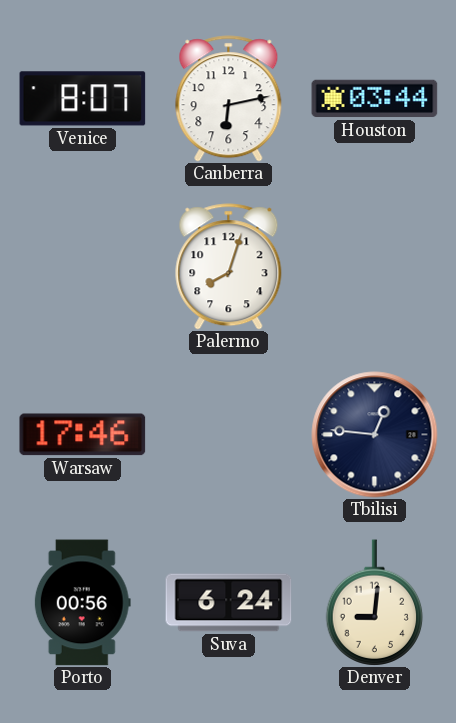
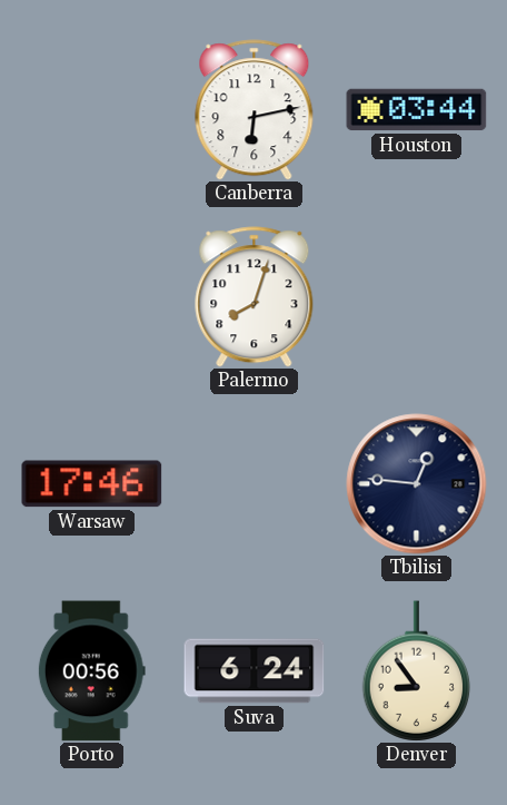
Venice: 8:07 -> none (83, 99)
Denver: 9:01 -> 8:54 (417, 671)
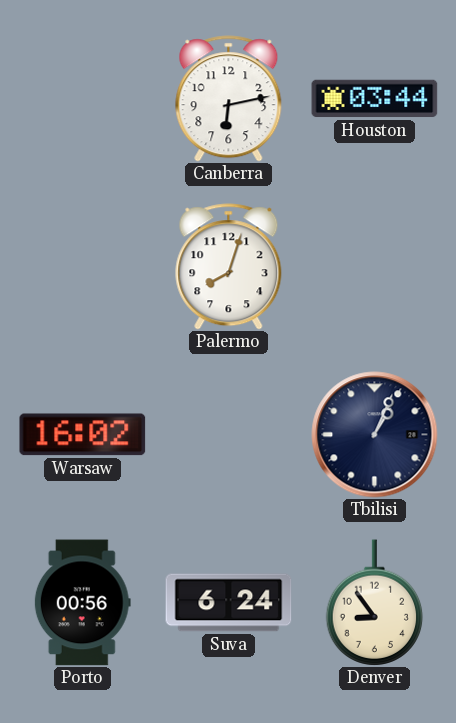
Warsaw: 17:46 -> 16:02 (83, 435)
Tbilisi: 12:46 -> 1:04 (375, 435)
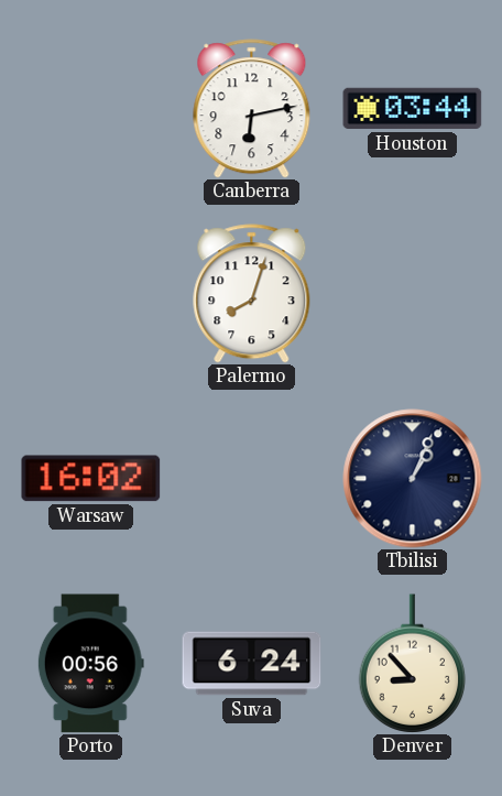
Denver: 8:54 -> 8:53 (413, 664)
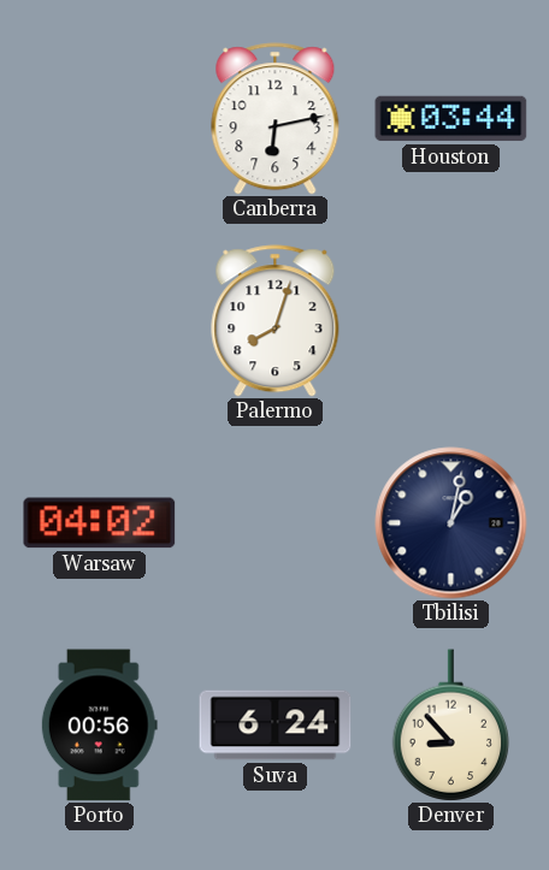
Warsaw: 16:02 -> 04:02 (100, 523)
Tbilisi: 1:04 -> 1:02 (451, 523)
